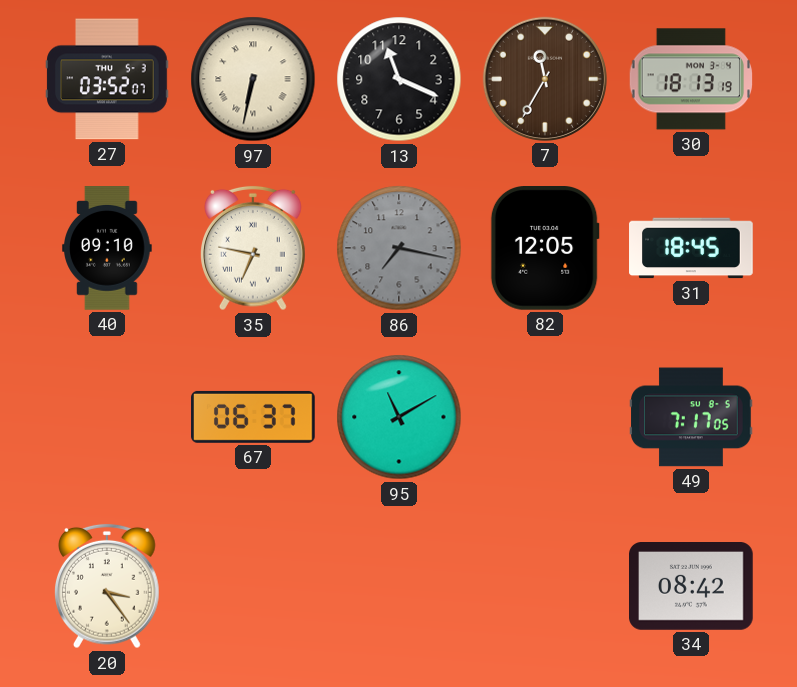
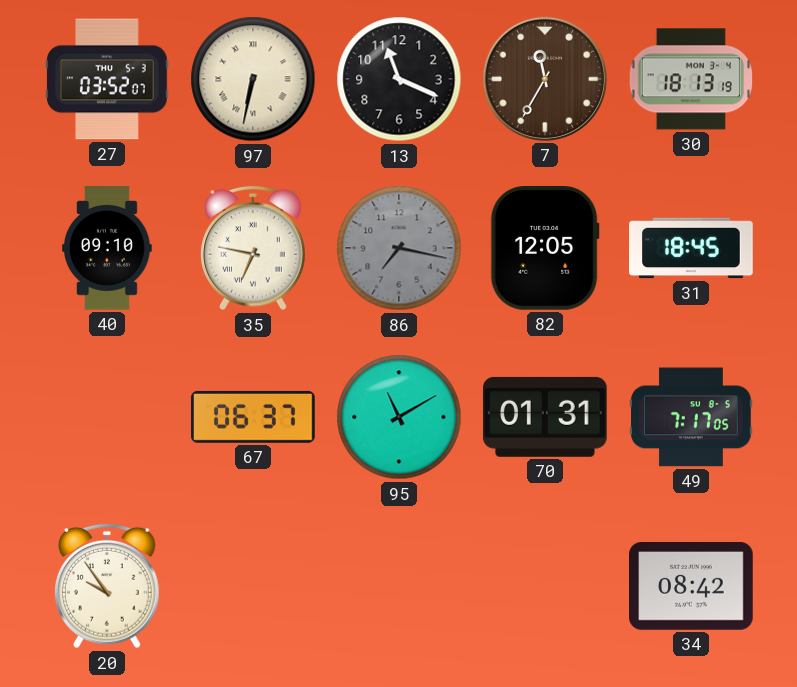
70: none -> 01:31 (545, 417)
20: 3:24 -> 9:54 (108, 586)
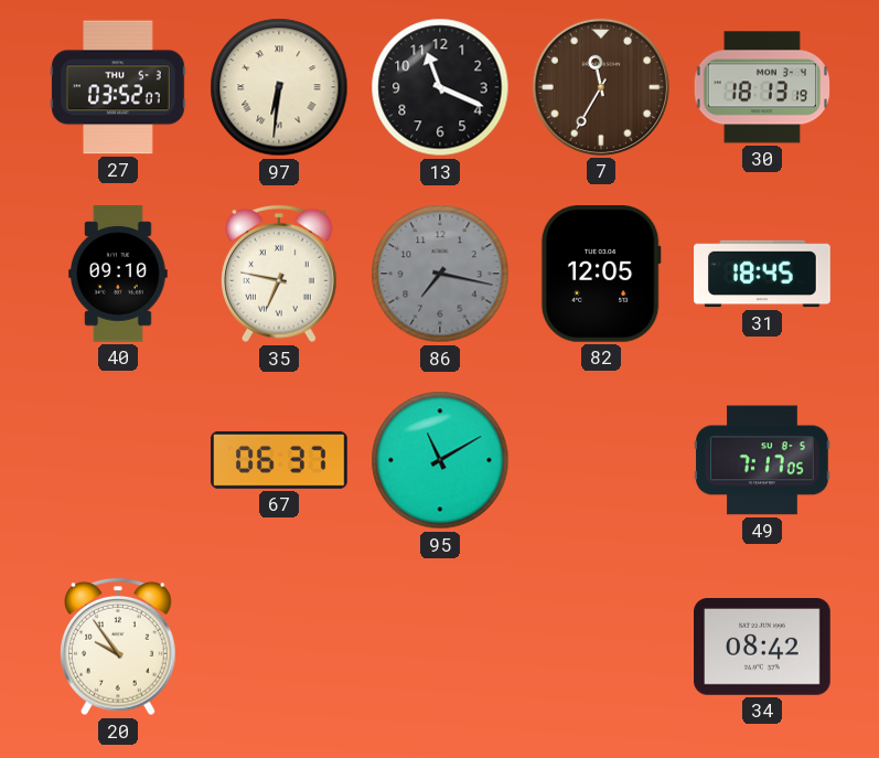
97: 6:32 -> 6:31 (279, 87)
70: 01:31 -> none (545, 417)
